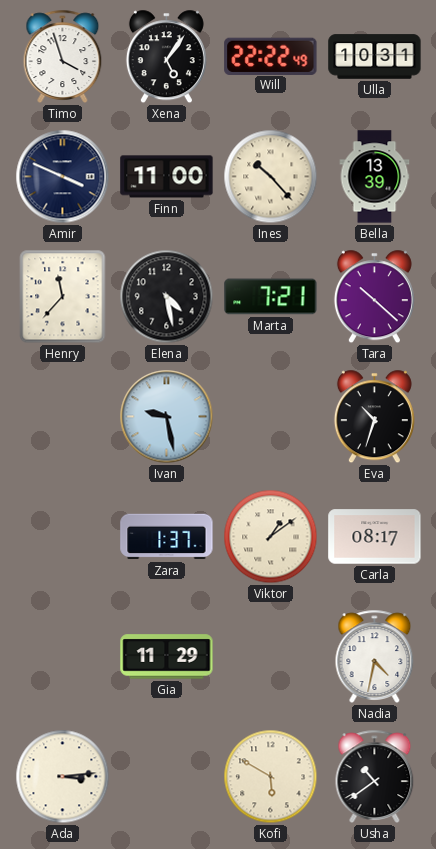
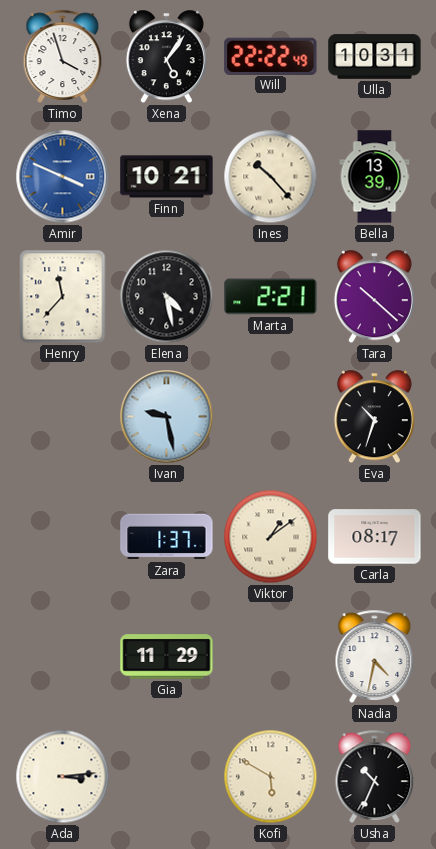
Amir dial: navy -> blue (63, 177)
Finn: 11:00 -> 10:21 (167, 177)
Marta: 7:21 -> 2:21 (271, 297)
Usha: 10:39 -> 10:34 (375, 776)
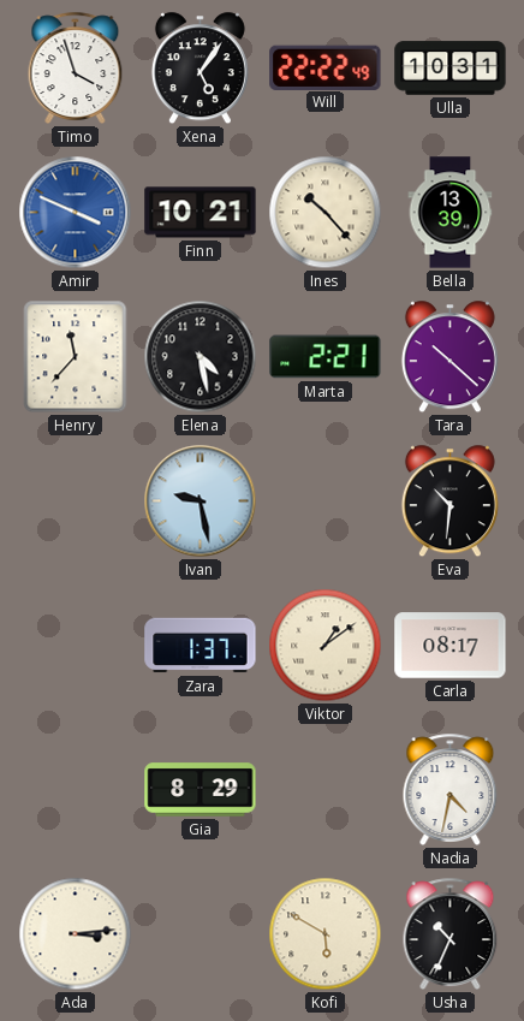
Eva: 10:33 -> 10:31 (449, 501)
Gia: 11:29 -> 8:29 (201, 790)
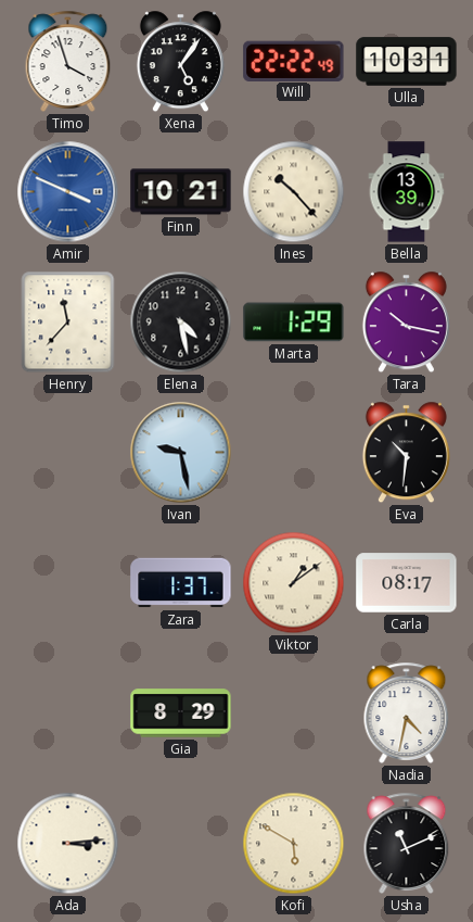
Marta: 2:21 -> 1:29 (294, 323)
Tara: 10:22 -> 10:17 (406, 323)
Usha: 10:34 -> 11:11 (407, 843)
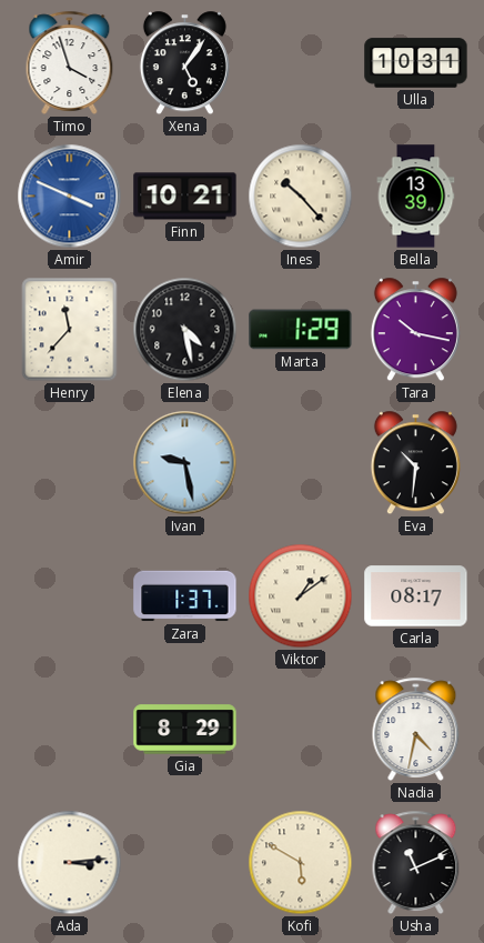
Will: 22:22 -> none (294, 61)
